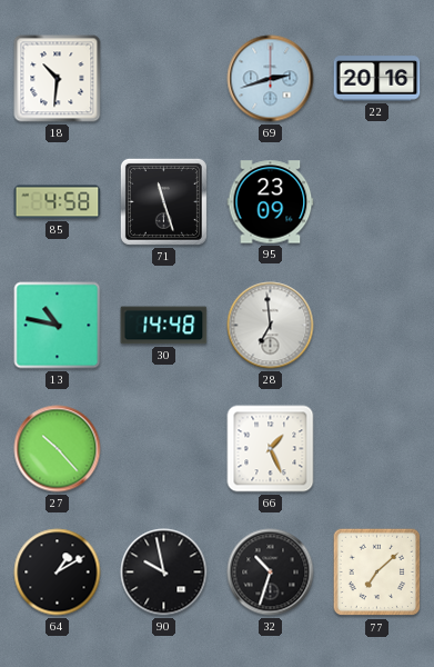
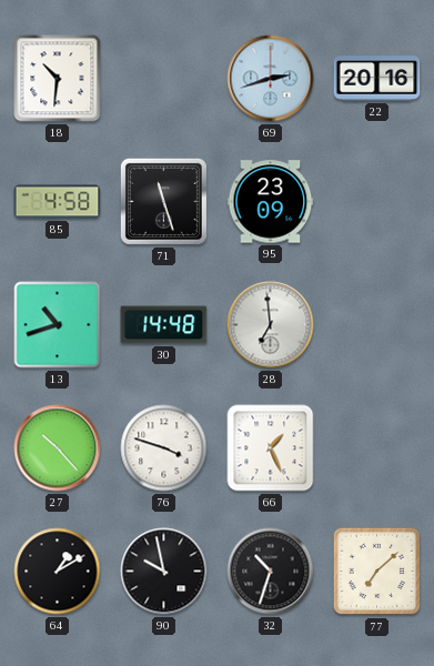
13: 10:47 -> 10:42 (58, 325)
76: none -> 3:48 (164, 448)
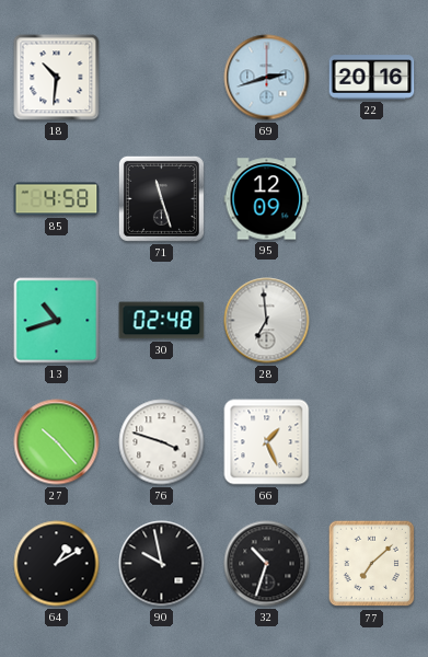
95: 23:09 -> 12:09 (267, 199)
30: 14:48 -> 02:48 (162, 321)
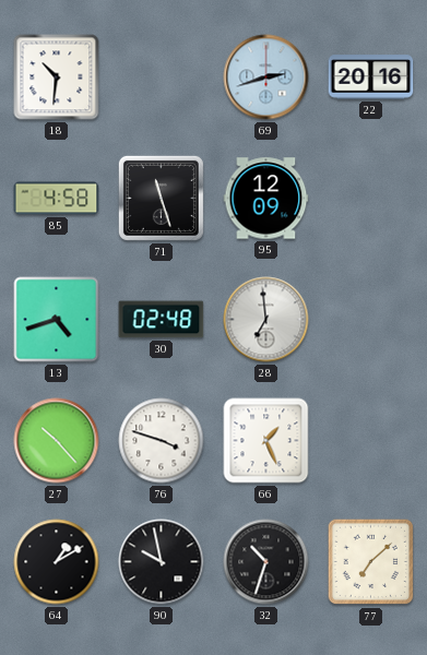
13: 10:42 -> 4:42 (57, 320)
